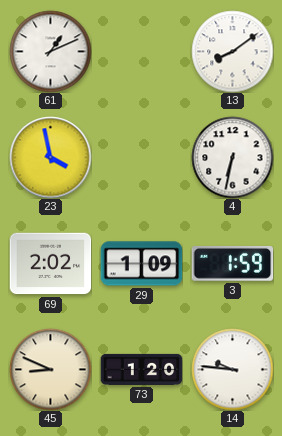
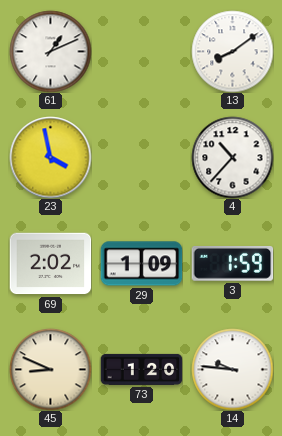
4: 6:32 -> 10:37 (232, 157)
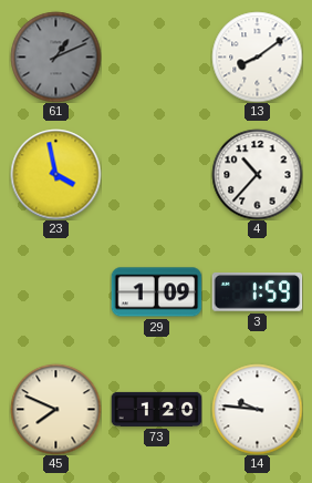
61 dial: white -> grey (55, 56)
69: 2:02 -> none (50, 264)
45: 8:49 -> 7:49 (55, 409)
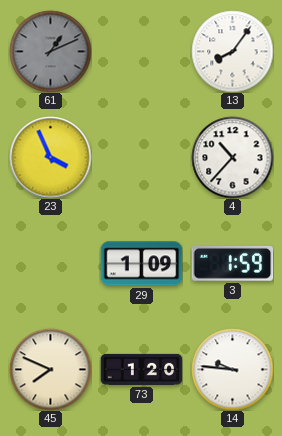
13: 8:09 -> 8:06 (232, 51)
23: 3:58 -> 3:56 (50, 157)
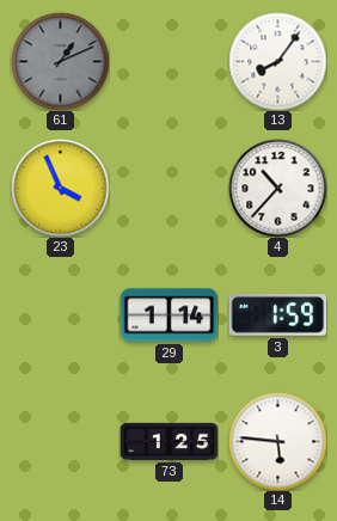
29: 1:09 -> 1:14 (168, 315)
45: 7:49 -> none (50, 369)
73: 1:20 -> 1:25 (168, 441)
14: 9:46 -> 5:46 (277, 441)
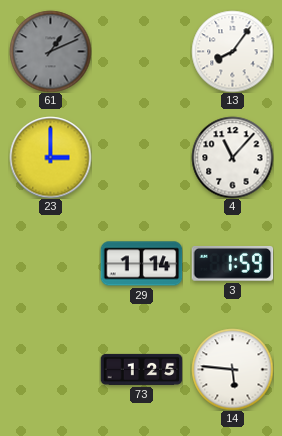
23: 3:56 -> 3:00 (50, 157)
4: 10:37 -> 11:07 (232, 157)
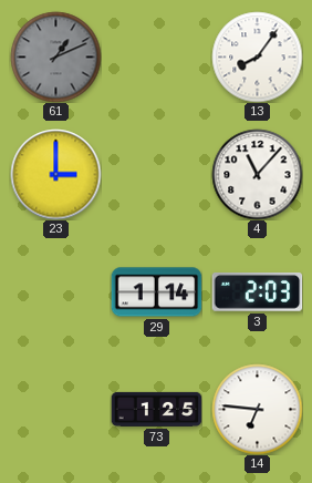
3: 1:59 -> 2:03 (257, 292)
14: 5:46 -> 6:46 (257, 409)
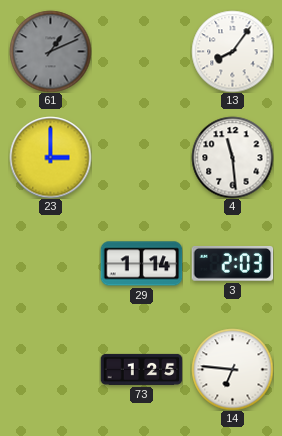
4: 11:07 -> 11:29 (232, 157)
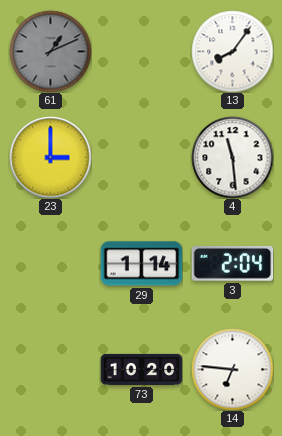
3: 2:03 -> 2:04 (232, 264)
73: 1:25 -> 10:20 (141, 369)
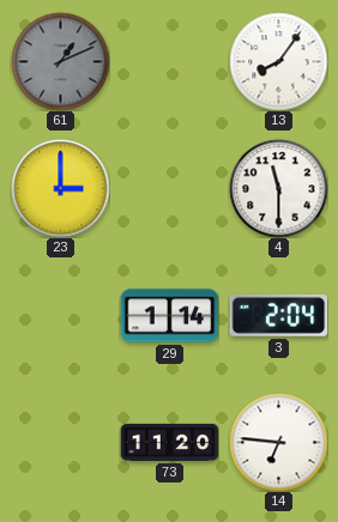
4: 11:29 -> 11:30 (278, 188)
73: 10:20 -> 11:20 (169, 442)
